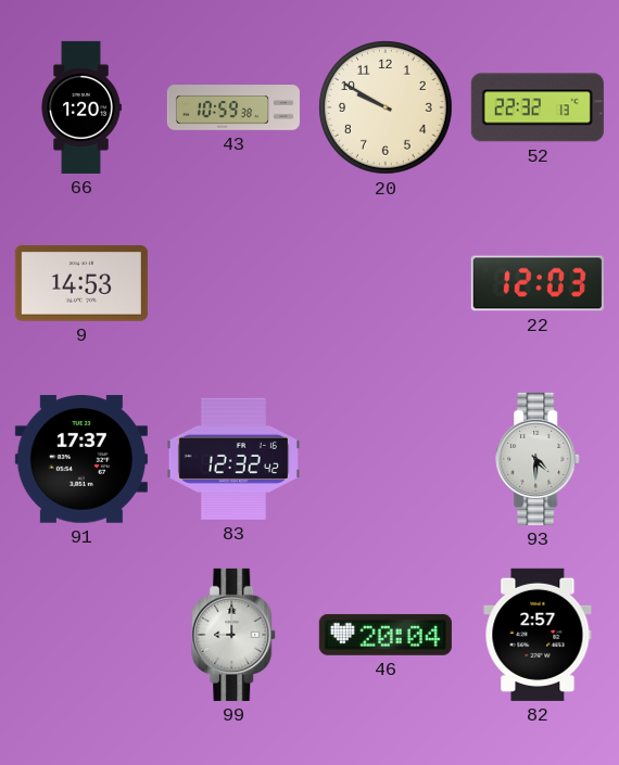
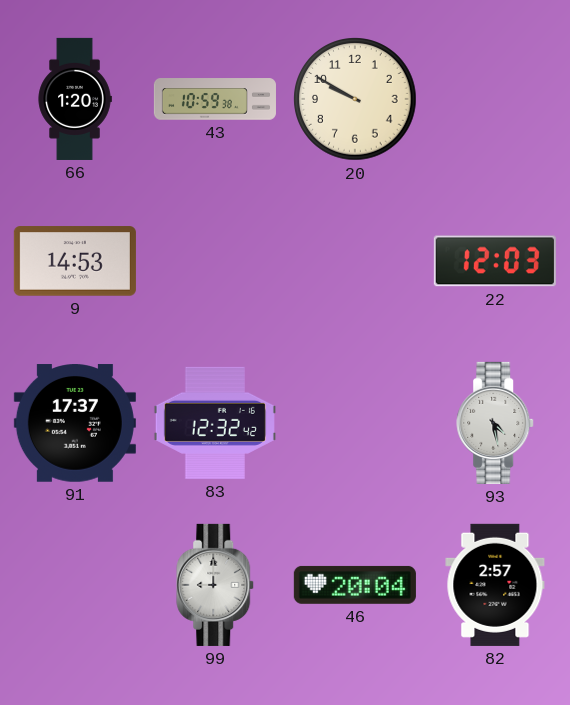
52: 22:32 -> none (538, 107)
93: 4:30 -> 4:28 (496, 423)
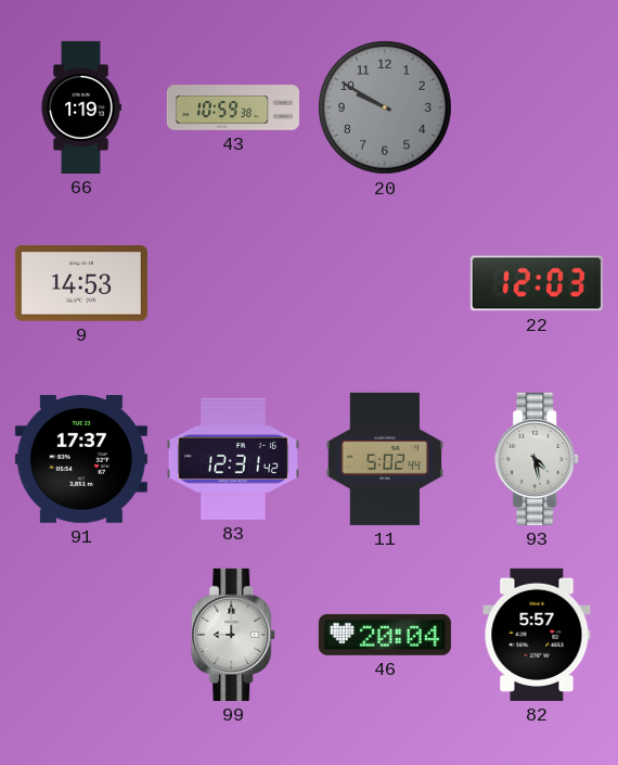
66: 1:20 -> 1:19 (81, 107)
20 dial: cream -> grey (385, 107)
83: 12:32 -> 12:31 (233, 459)
11: none -> 5:02 (384, 459)
82: 2:57 -> 5:57 (537, 635)
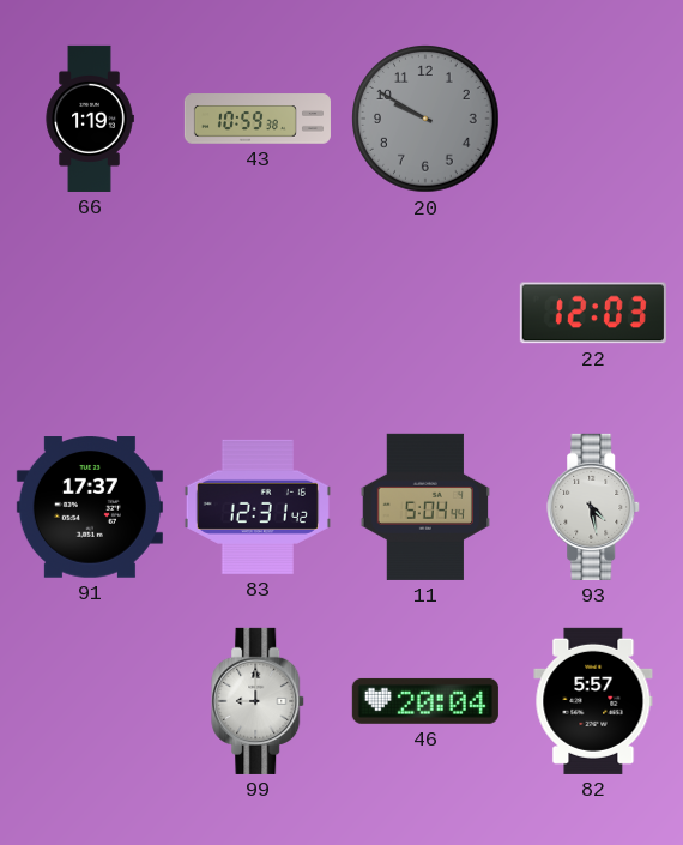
9: 14:53 -> none (81, 283)
11: 5:02 -> 5:04 (424, 507)
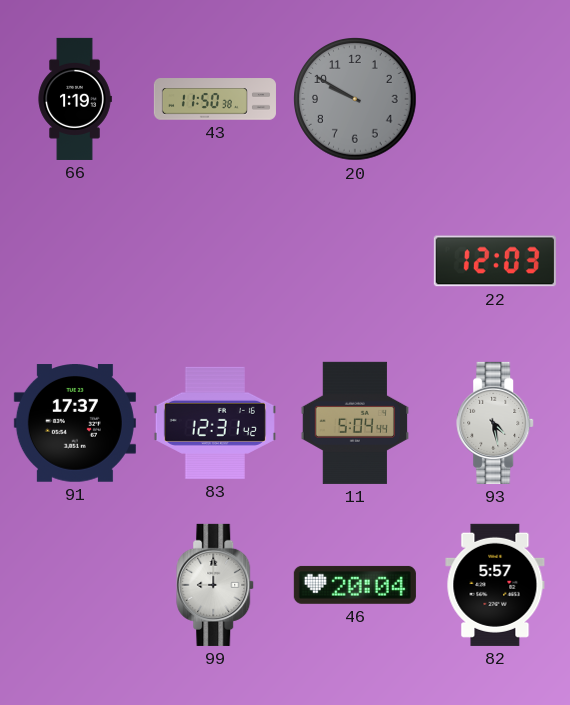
43: 10:59 -> 11:50 (215, 99)
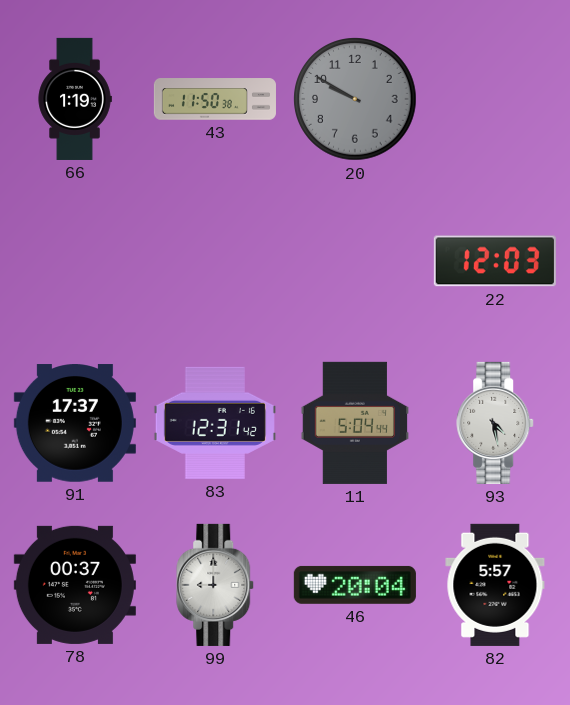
78: none -> 00:37 (75, 585)
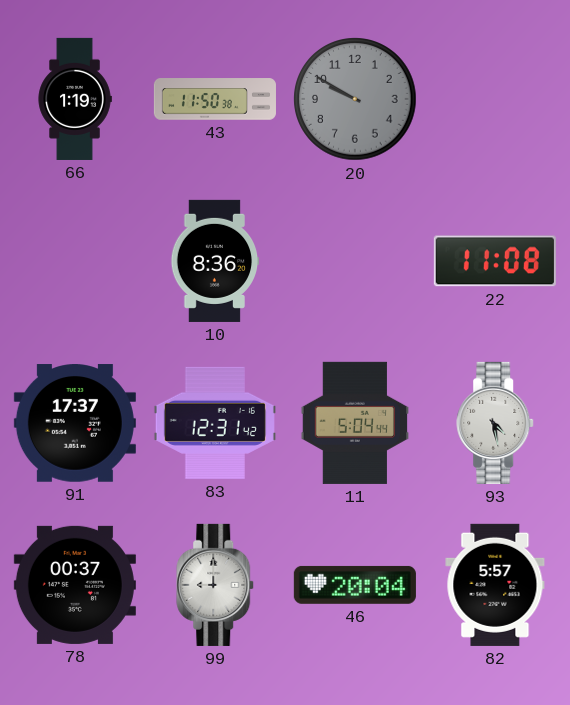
10: none -> 8:36 (215, 261)
22: 12:03 -> 11:08 (495, 261)
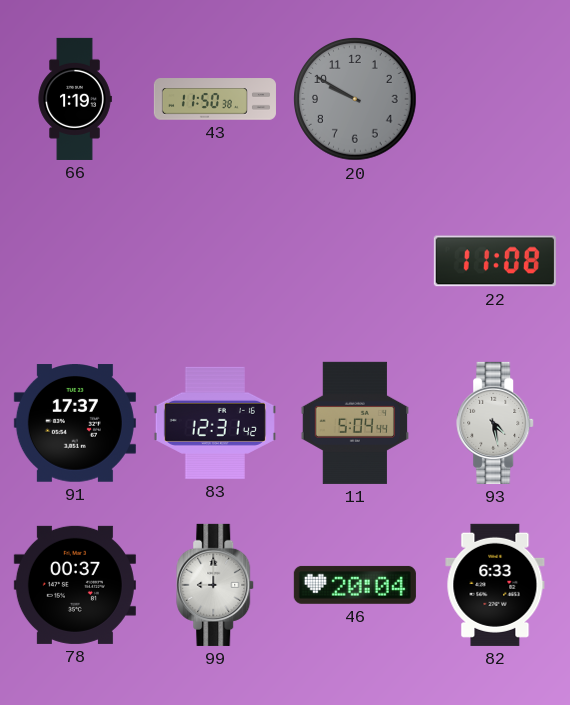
10: 8:36 -> none (215, 261)
82: 5:57 -> 6:33 (495, 585)
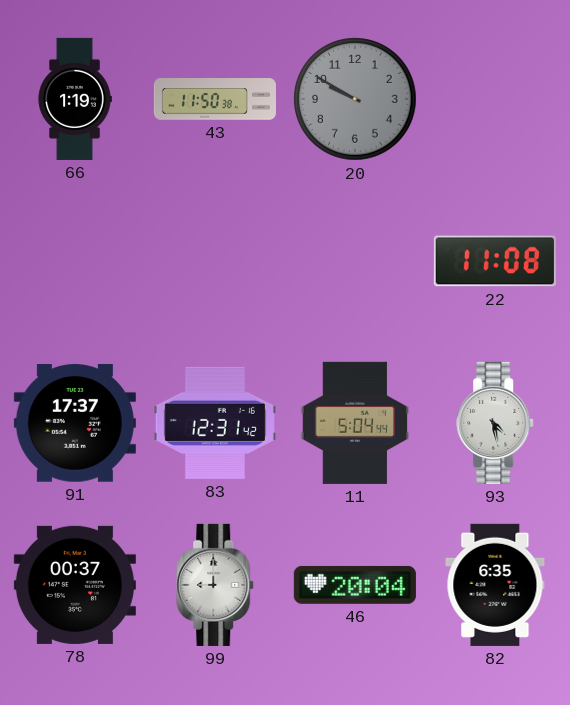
82: 6:33 -> 6:35 (495, 585)
